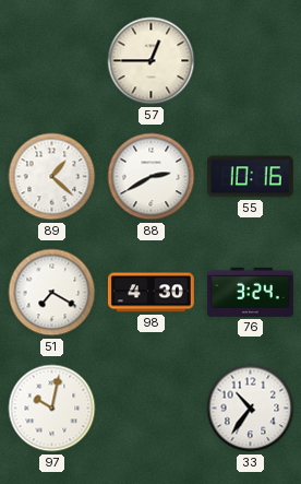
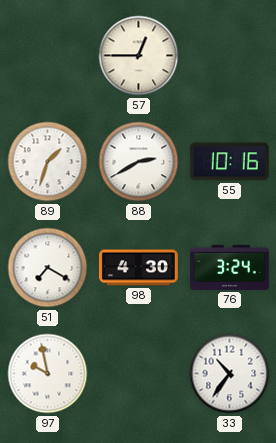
89: 1:22 -> 1:33 (48, 162)
97: 10:02 -> 9:58 (48, 374)
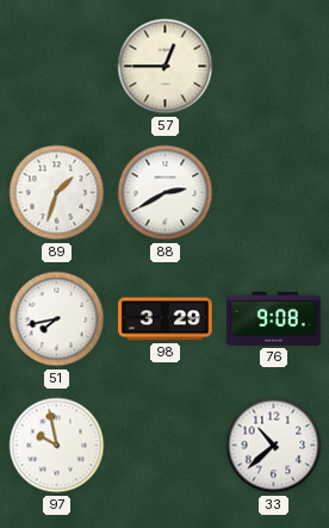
55: 10:16 -> none (229, 162)
51: 7:20 -> 7:43 (57, 319)
98: 4:30 -> 3:29 (164, 319)
76: 3:24 -> 9:08 (274, 318)
33: 10:36 -> 10:38 (274, 446)
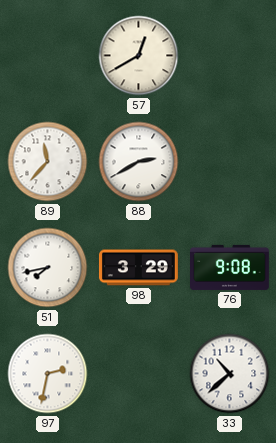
57: 12:45 -> 12:40 (139, 56)
89: 1:33 -> 11:37 (48, 162)
97: 9:58 -> 2:32 (48, 374)
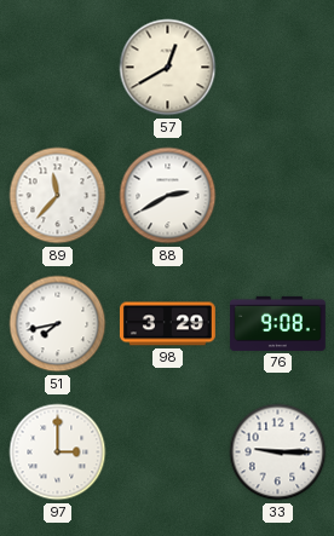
97: 2:32 -> 3:00 (58, 453)
33: 10:38 -> 9:15 (278, 453)
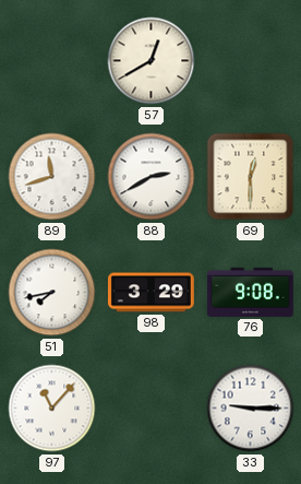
89: 11:37 -> 11:42 (52, 177)
69: none -> 12:30 (251, 177)
97: 3:00 -> 11:07 (52, 409)
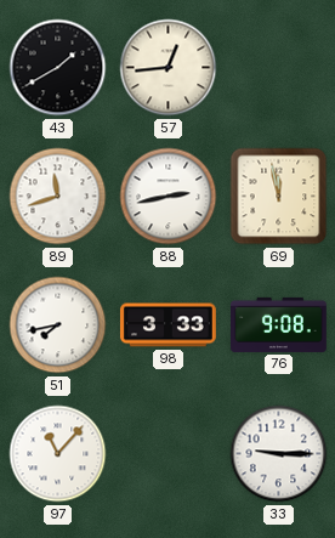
43: none -> 1:40 (58, 68)
57: 12:40 -> 12:44 (169, 68)
88: 2:40 -> 2:43 (169, 197)
69: 12:30 -> 11:58 (279, 197)
98: 3:29 -> 3:33 (167, 325)
